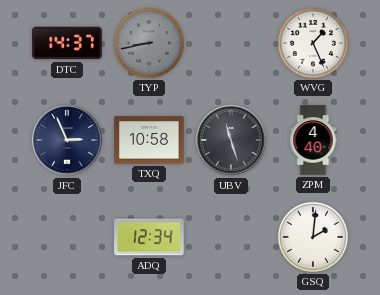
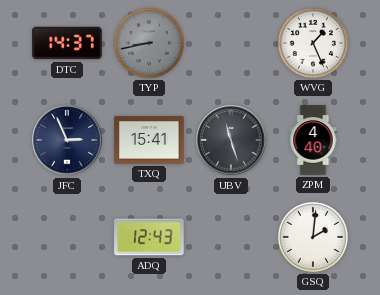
TXQ: 10:58 -> 15:41 (149, 140)
ADQ: 12:34 -> 12:43 (149, 237)
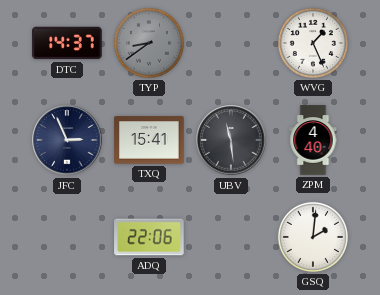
TYP: 8:43 -> 8:39 (149, 43)
UBV: 11:27 -> 11:29 (231, 140)
ADQ: 12:43 -> 22:06 (149, 237)
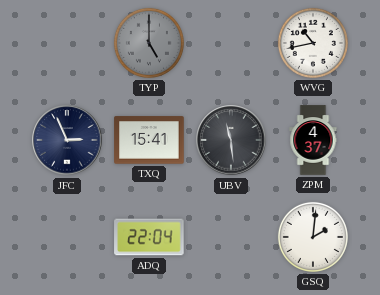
DTC: 14:37 -> none (67, 43)
TYP: 8:39 -> 5:00 (149, 43)
WVG: 1:26 -> 10:43 (313, 43)
ZPM: 4:40 -> 4:37 (313, 140)
ADQ: 22:06 -> 22:04 (149, 237)
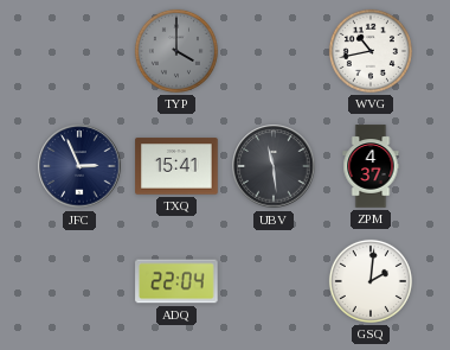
TYP: 5:00 -> 4:00 (176, 51)
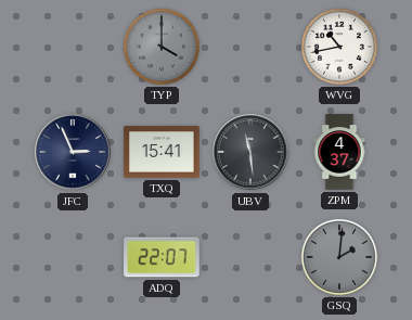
ADQ: 22:04 -> 22:07 (162, 257)
GSQ dial: white -> grey (339, 257)
